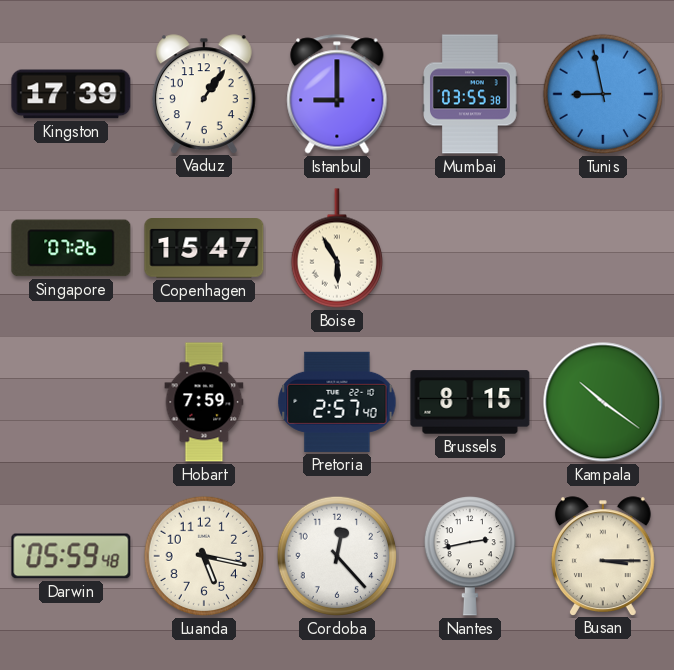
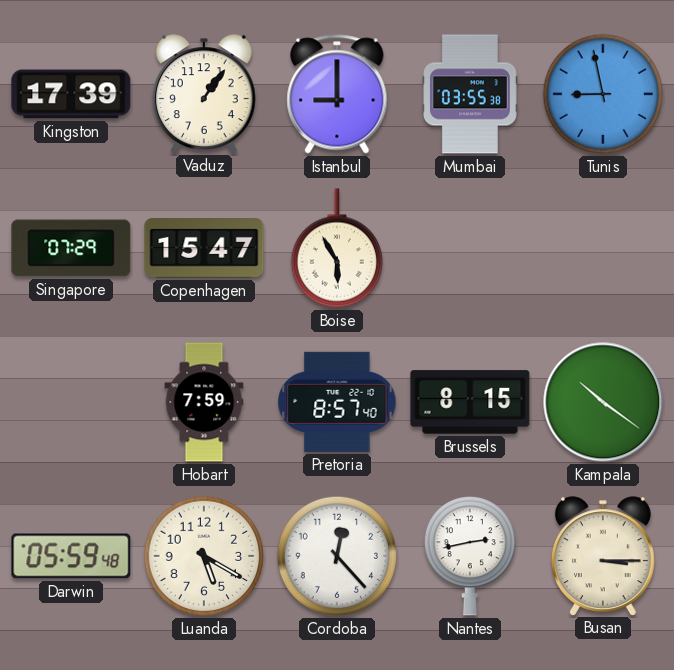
Singapore: 07:26 -> 07:29 (71, 248)
Pretoria: 2:57 -> 8:57 (337, 402)
Luanda: 5:17 -> 5:20 (204, 556)
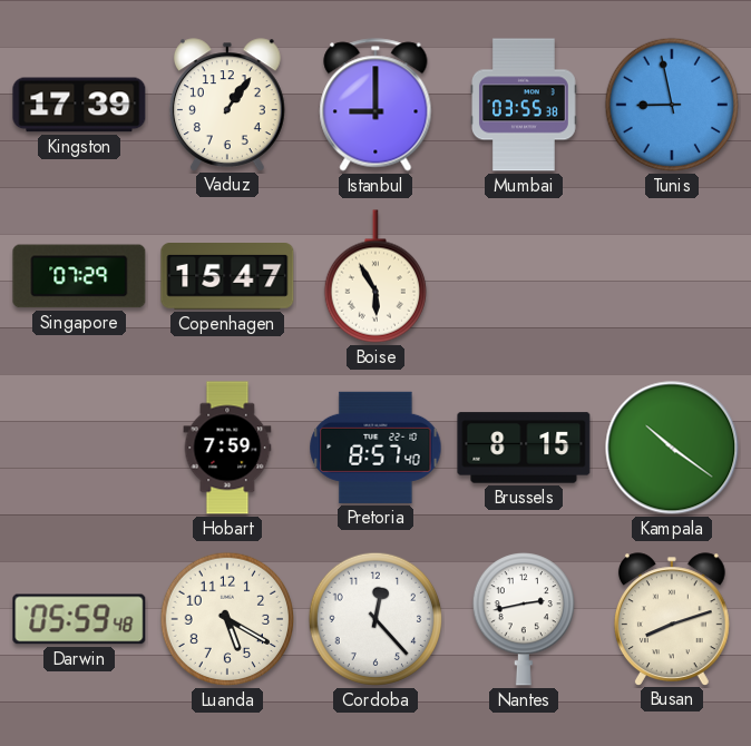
Busan: 3:15 -> 8:12 (672, 619)
